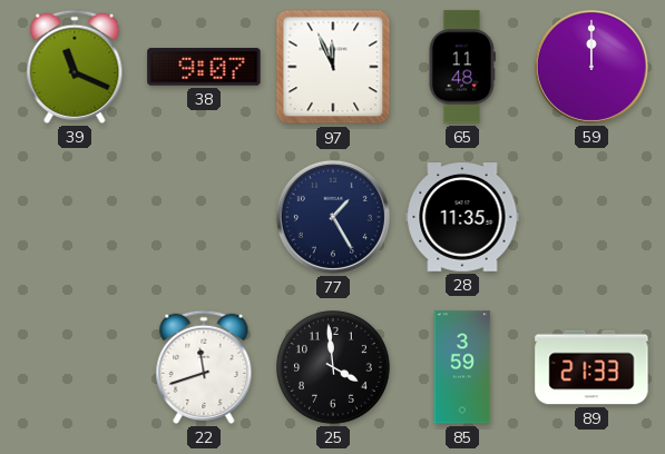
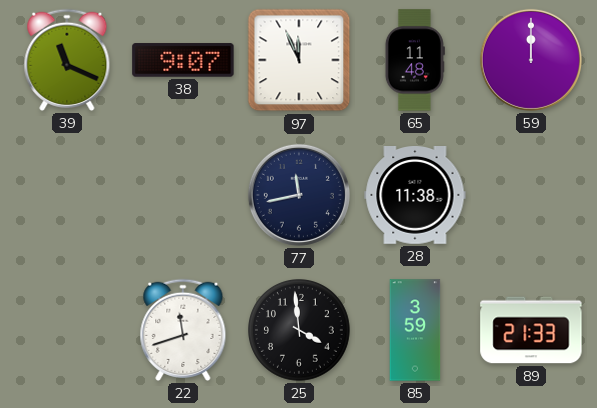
77: 1:25 -> 11:43 (299, 195)
28: 11:35 -> 11:38 (415, 196)
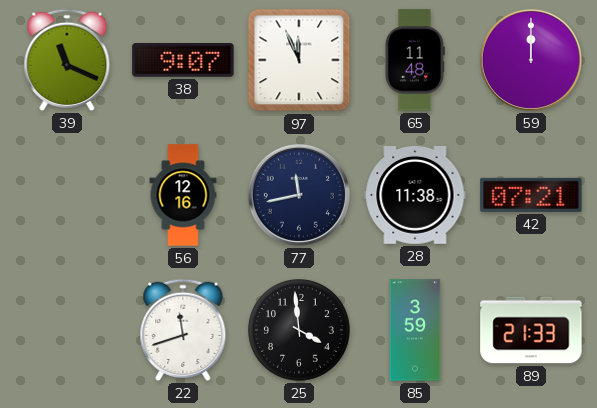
56: none -> 12:16 (183, 195)
42: none -> 07:21 (531, 195)
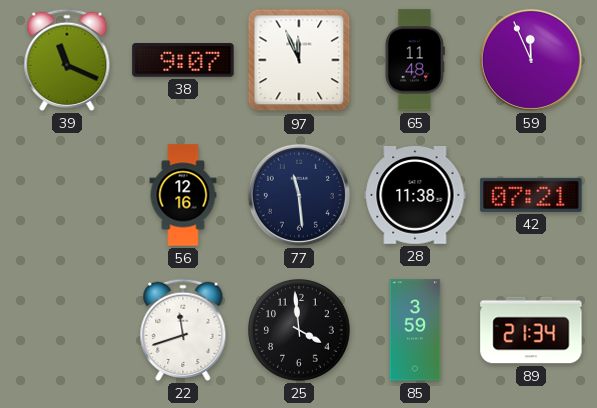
59: 12:00 -> 11:56 (531, 60)
77: 11:43 -> 11:29 (299, 195)
89: 21:33 -> 21:34 (531, 330)
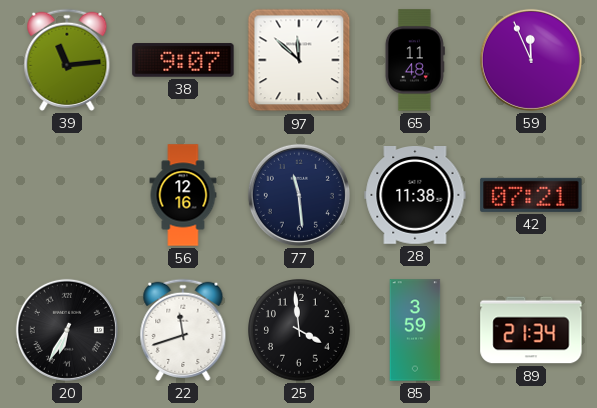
39: 11:19 -> 11:14 (67, 60)
97: 11:56 -> 11:52 (299, 60)
20: none -> 6:35 (67, 330)
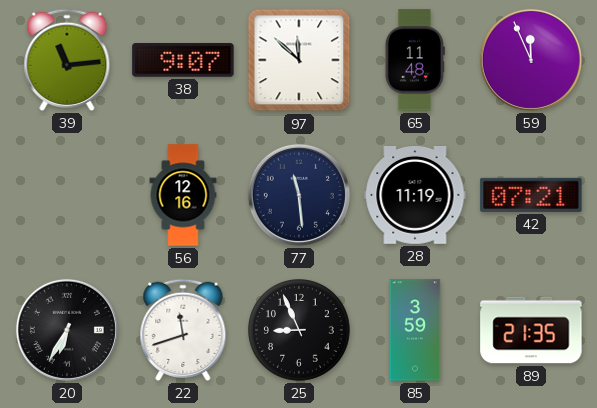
28: 11:38 -> 11:19 (415, 196)
25: 3:59 -> 8:56 (300, 331)
89: 21:34 -> 21:35 (531, 330)
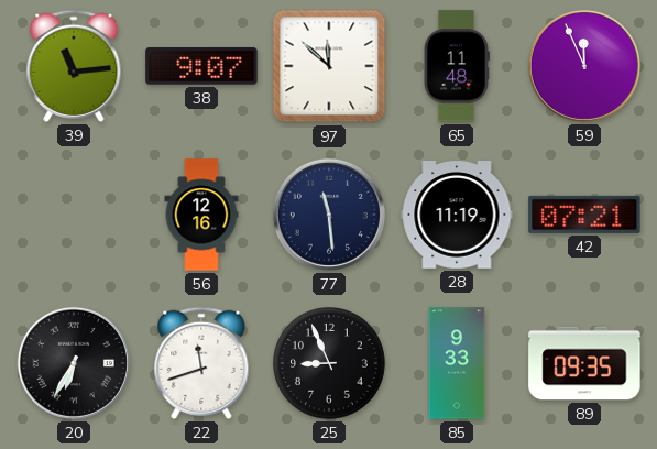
85: 3:59 -> 9:33 (457, 363)
89: 21:35 -> 09:35 (584, 363)
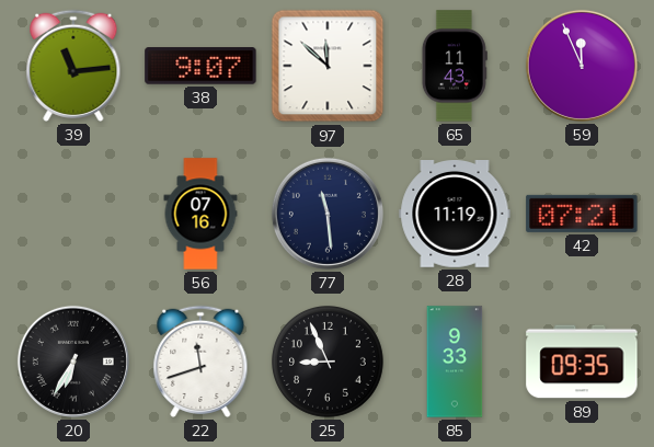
65: 11:48 -> 11:43 (455, 66)
56: 12:16 -> 07:16 (200, 214)
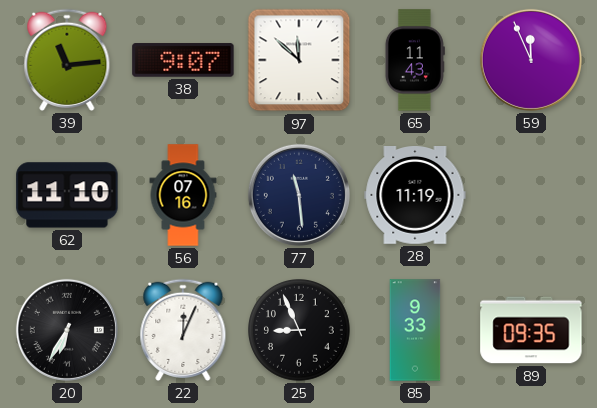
62: none -> 11:10 (67, 195)
42: 07:21 -> none (582, 214)
22: 11:42 -> 12:04 (183, 330)
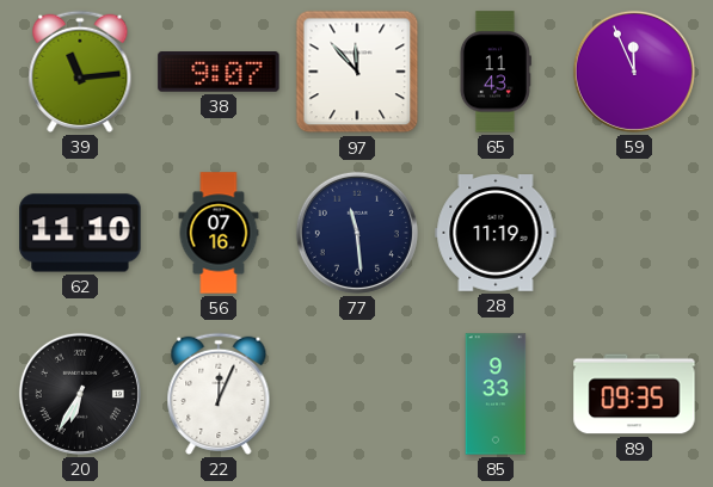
97: 11:52 -> 11:53 (357, 72)
25: 8:56 -> none (300, 331)
